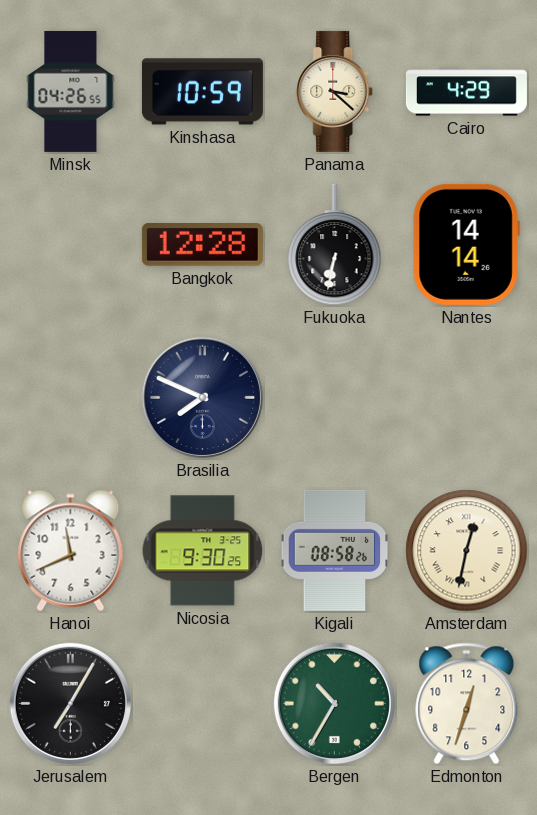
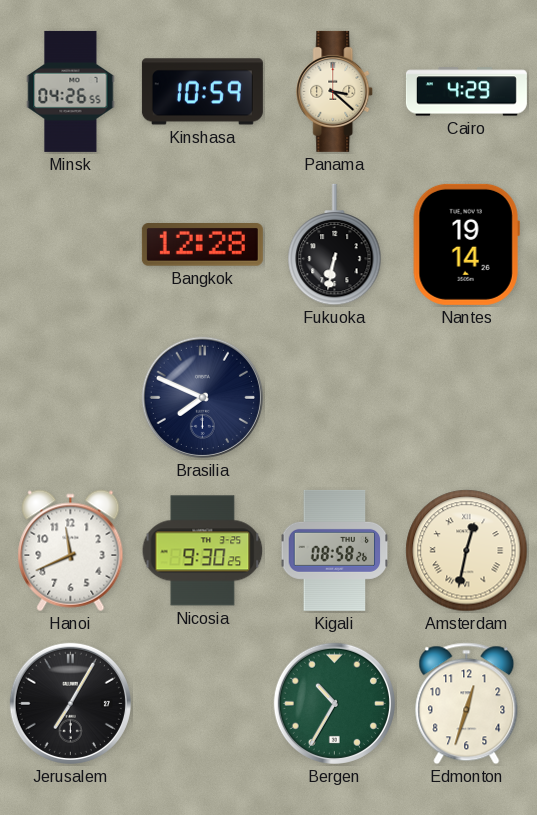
Nantes: 14:14 -> 19:14 (466, 244)
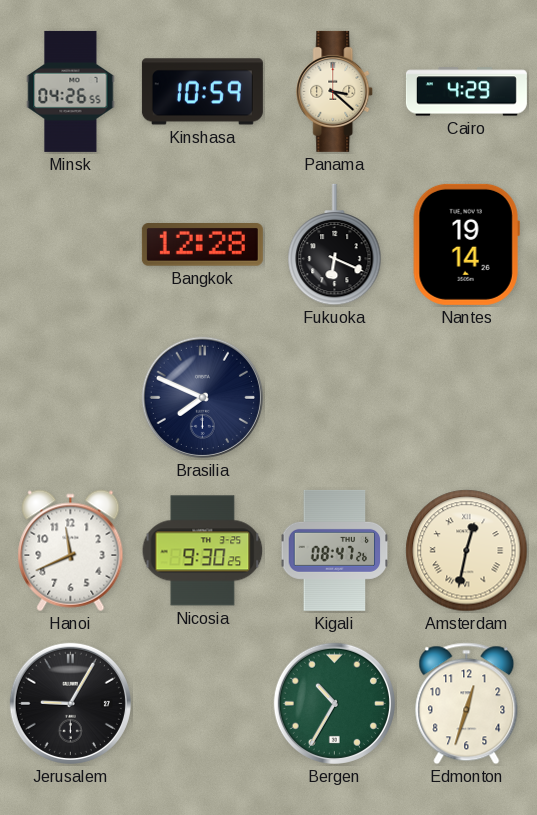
Fukuoka: 6:32 -> 6:19 (335, 245)
Kigali: 08:58 -> 08:47 (335, 550)
Jerusalem: 7:05 -> 9:05 (70, 703)
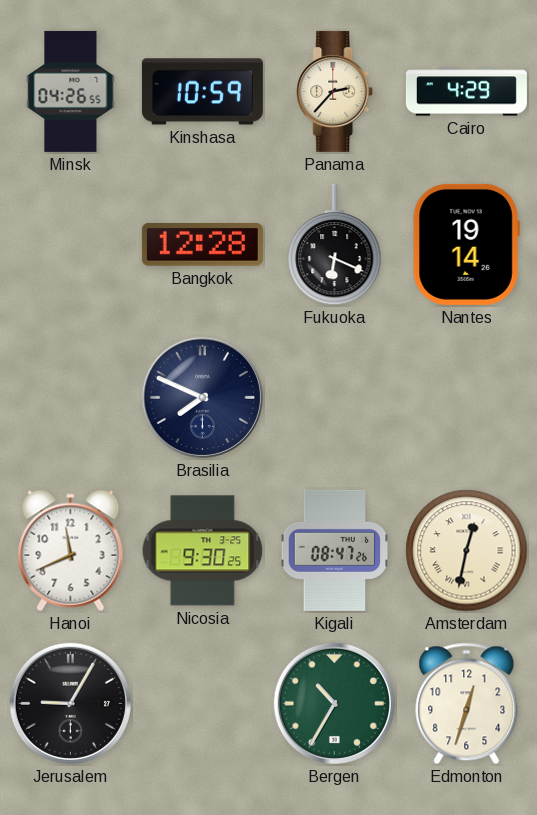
Panama: 3:22 -> 2:37 (335, 91)
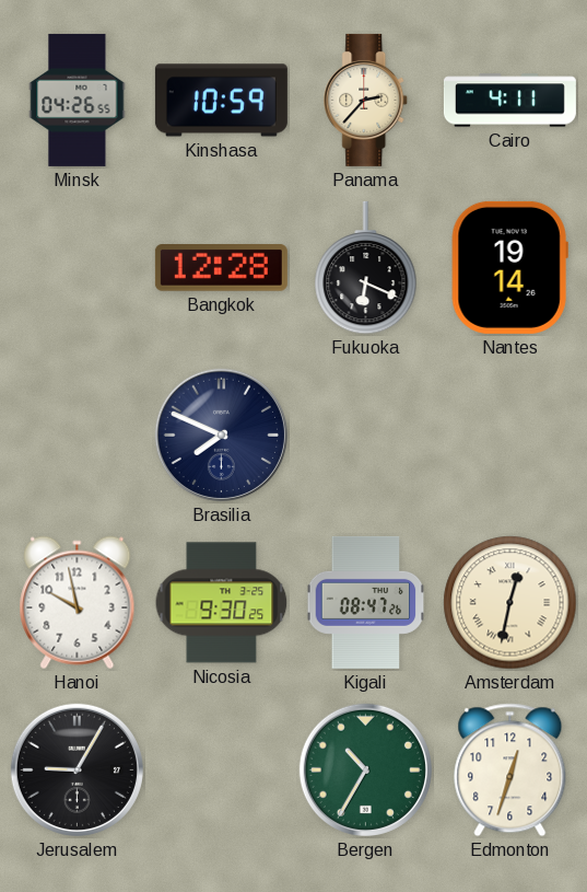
Cairo: 4:29 -> 4:11 (509, 101)
Hanoi: 11:41 -> 9:58 (78, 603)
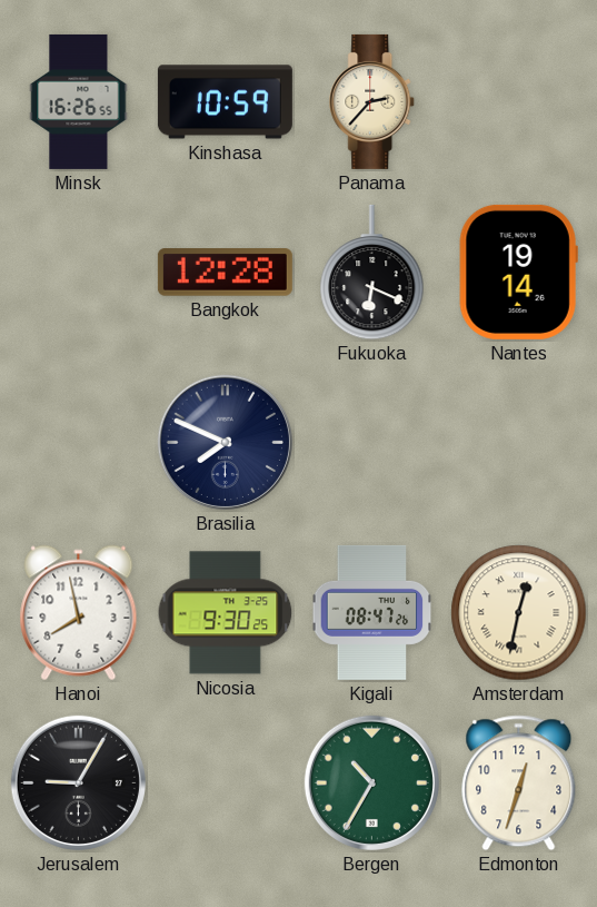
Minsk: 04:26 -> 16:26 (79, 101)
Cairo: 4:11 -> none (509, 101)
Hanoi: 9:58 -> 7:58 (79, 613)
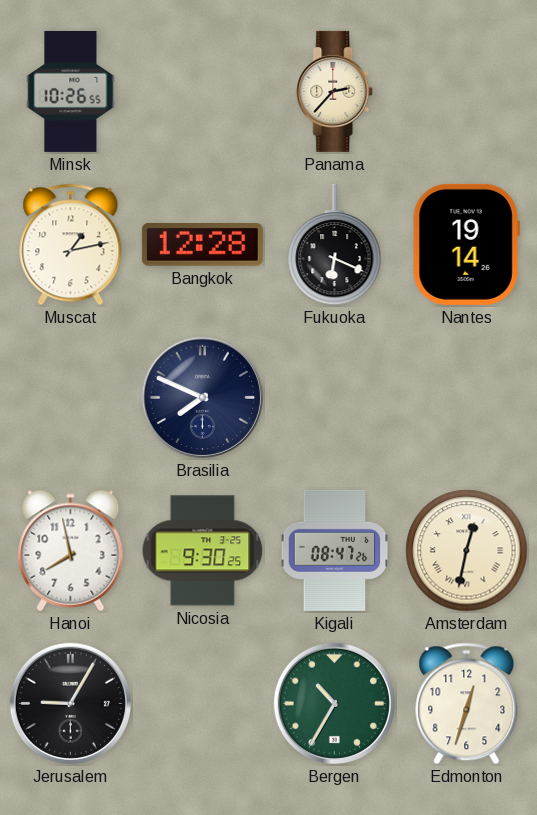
Minsk: 16:26 -> 10:26 (71, 91)
Kinshasa: 10:59 -> none (225, 102)
Muscat: none -> 1:13 (71, 245)
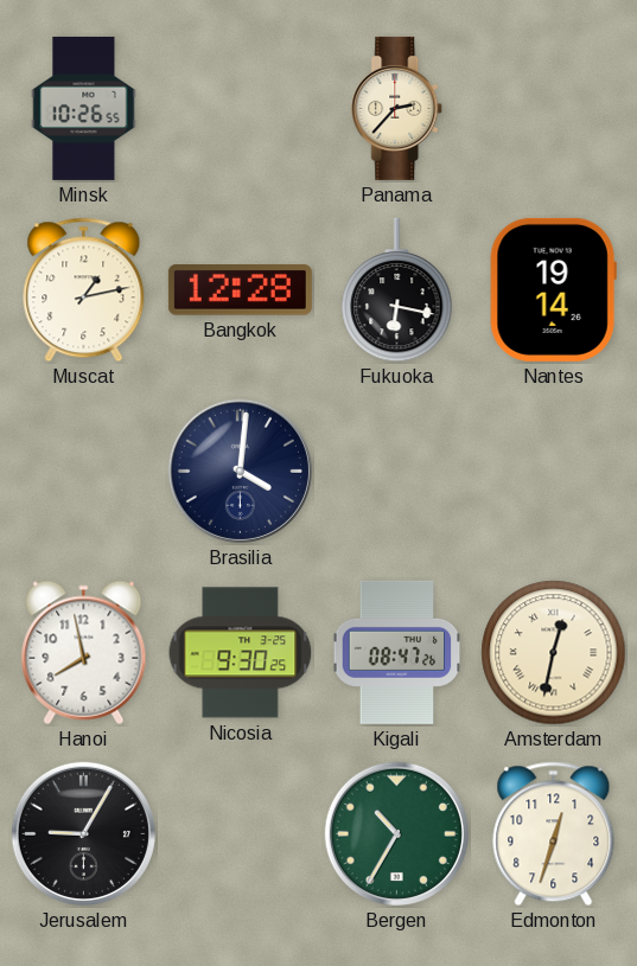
Fukuoka: 6:19 -> 6:17 (397, 290)
Brasilia: 7:49 -> 4:01 (240, 471)
